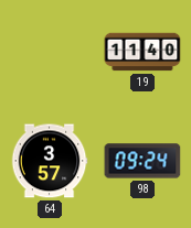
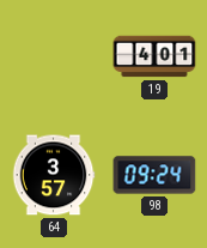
19: 11:40 -> 4:01 (154, 56)
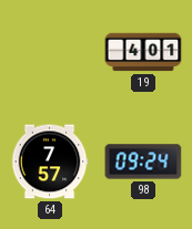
64: 3:57 -> 7:57 (50, 162)
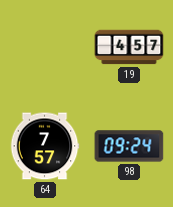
19: 4:01 -> 4:57 (129, 47)
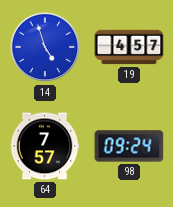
14: none -> 4:57 (45, 47)
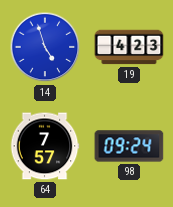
19: 4:57 -> 4:23 (129, 47)
